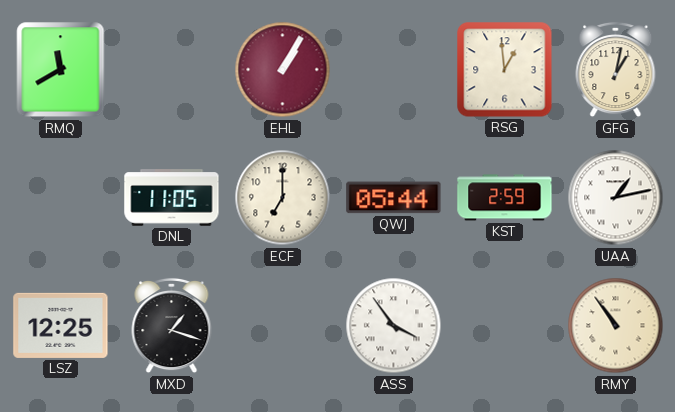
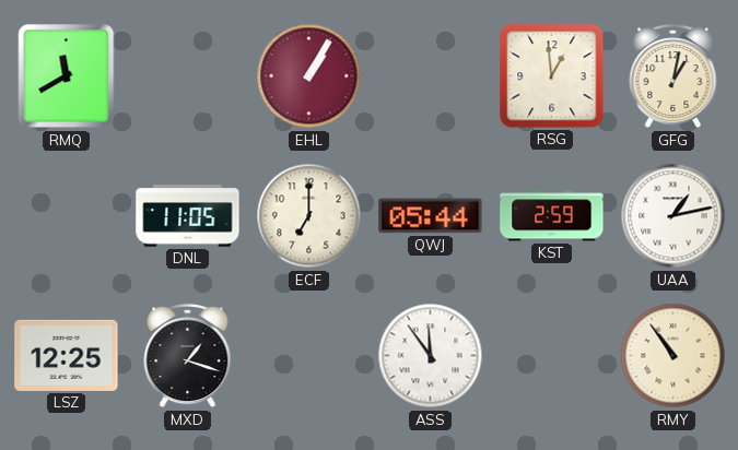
ASS: 3:54 -> 11:54 (431, 356)
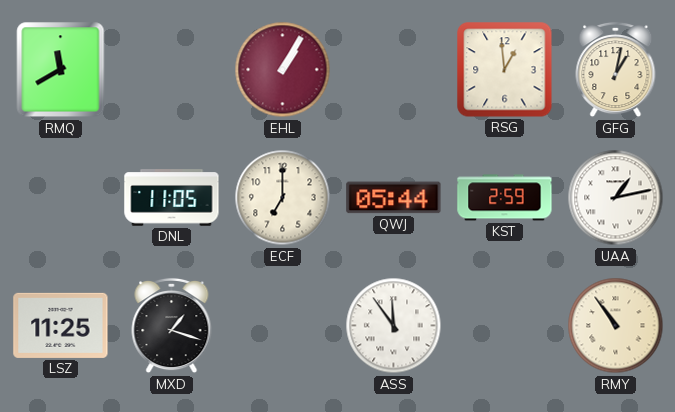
LSZ: 12:25 -> 11:25 (61, 325)
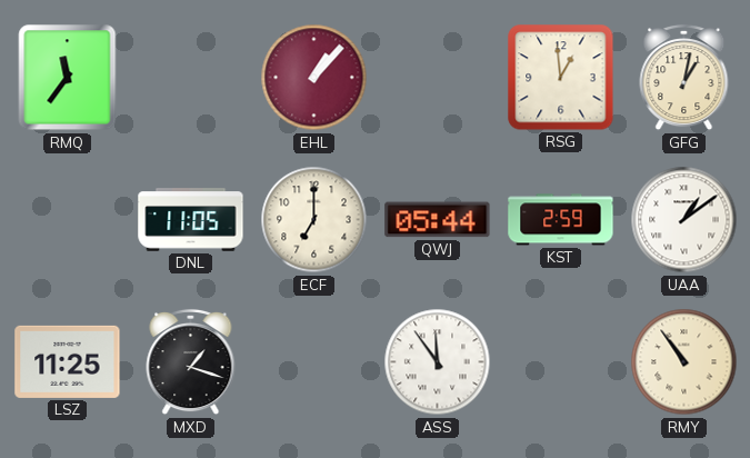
RMQ: 11:40 -> 11:36 (68, 78)
EHL: 1:05 -> 1:07 (314, 78)
UAA: 1:13 -> 1:09 (684, 220)
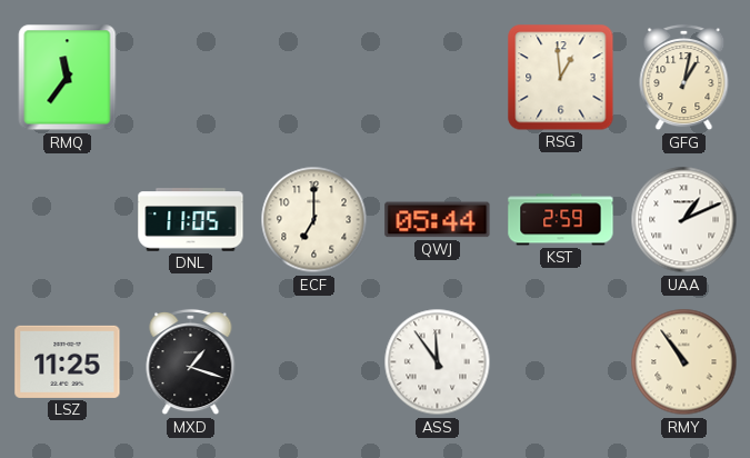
EHL: 1:07 -> none (314, 78)
UAA: 1:09 -> 1:11 (684, 220)
